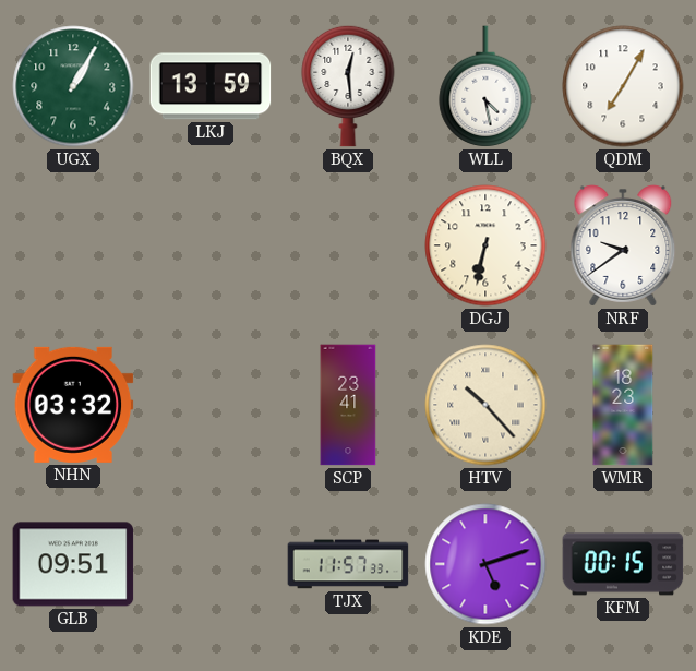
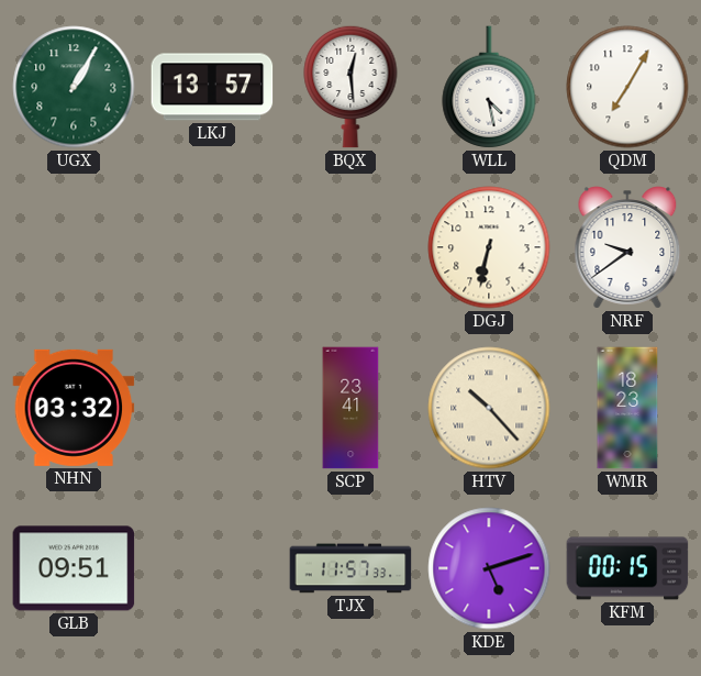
LKJ: 13:59 -> 13:57 (212, 87)
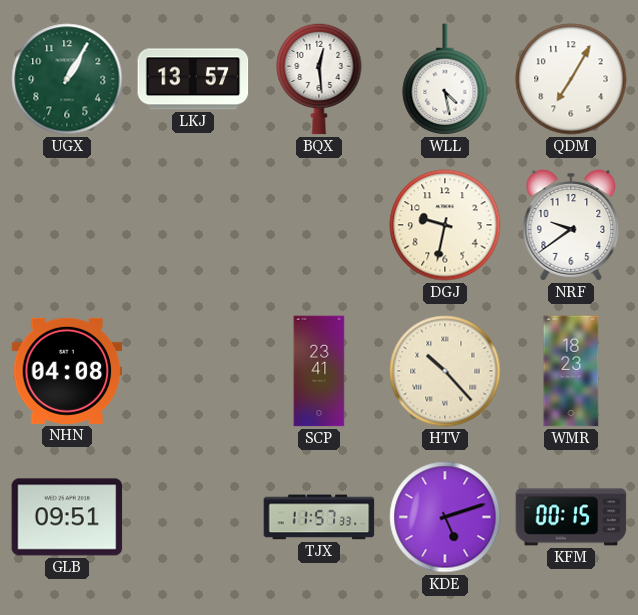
DGJ: 6:32 -> 9:32 (445, 225)
NHN: 03:32 -> 04:08 (67, 371)
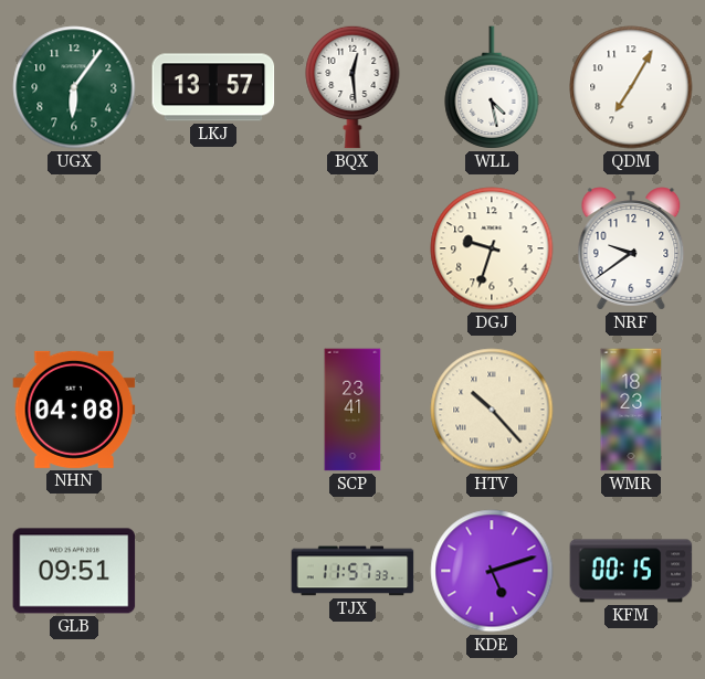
UGX: 1:05 -> 6:06 (74, 87)
DGJ: 9:32 -> 9:33 (492, 248)
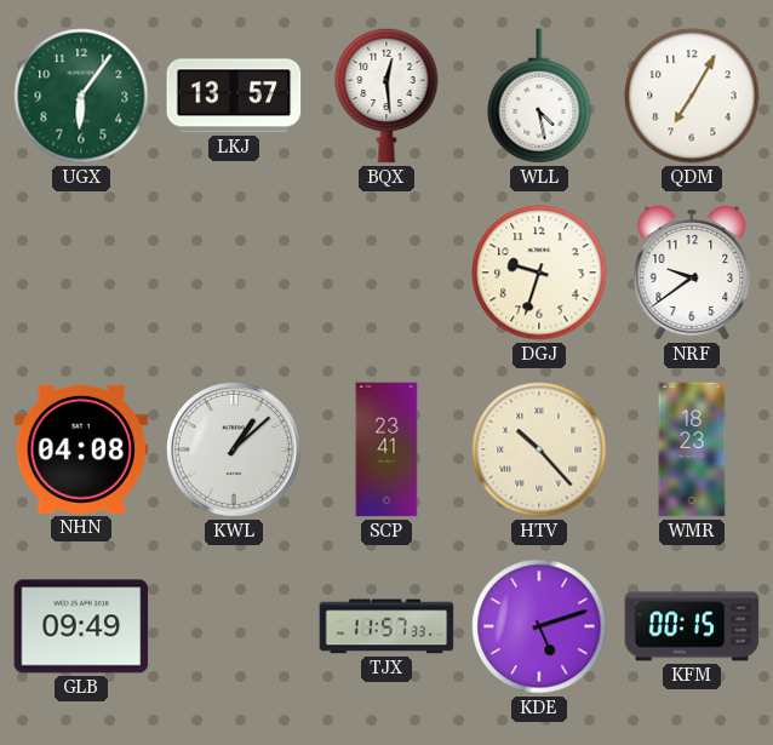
KWL: none -> 1:08 (234, 449)
GLB: 09:51 -> 09:49 (81, 626)
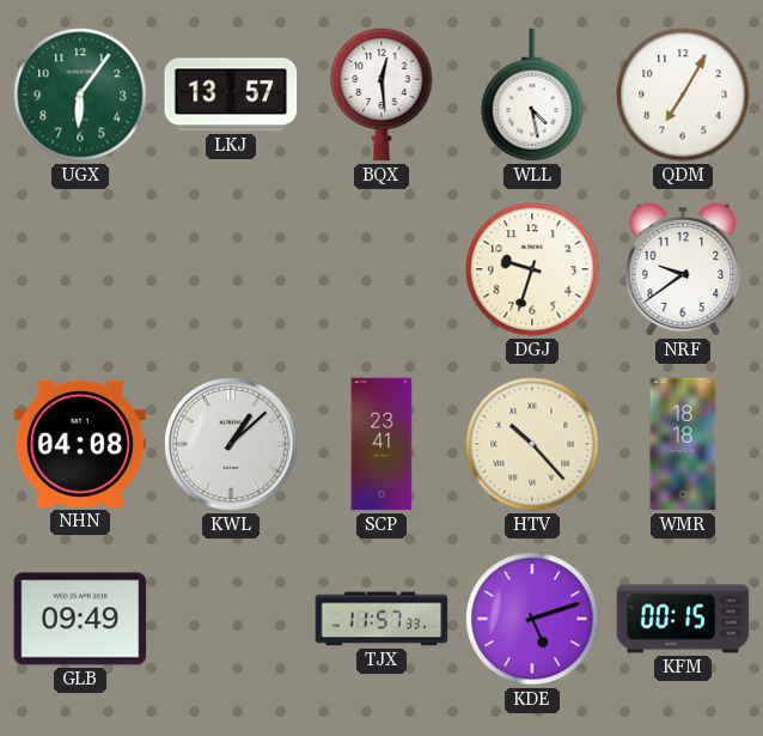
WMR: 18:23 -> 18:18 (683, 444)
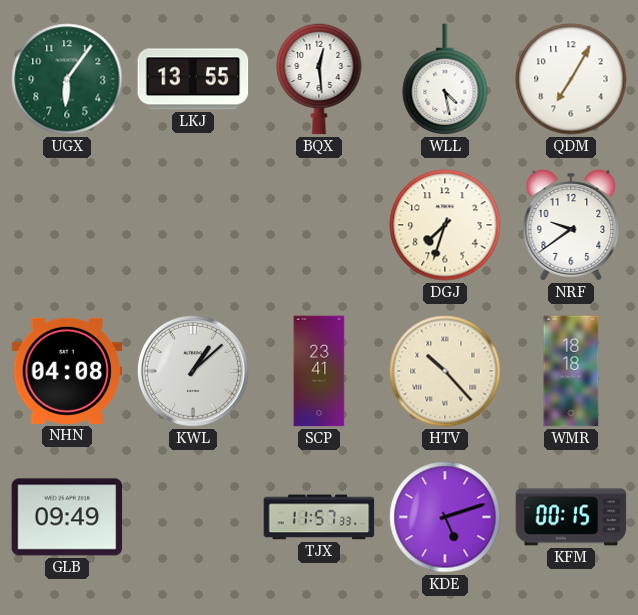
LKJ: 13:57 -> 13:55 (193, 79)
DGJ: 9:33 -> 7:33 (445, 225)
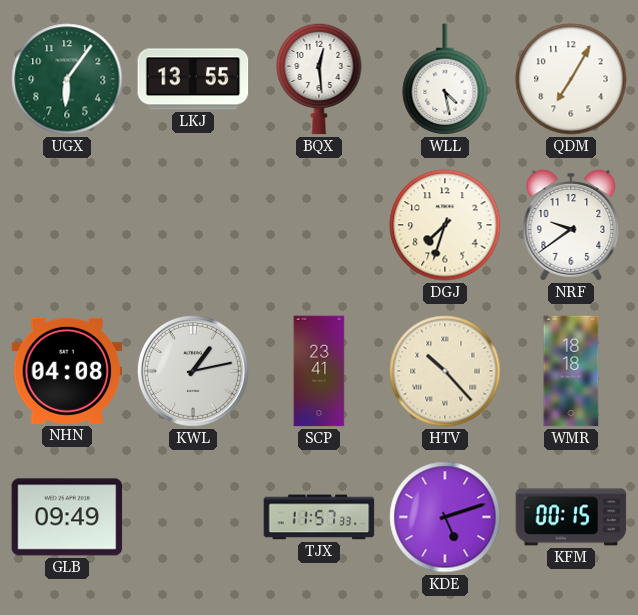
KWL: 1:08 -> 1:13 (193, 371)
